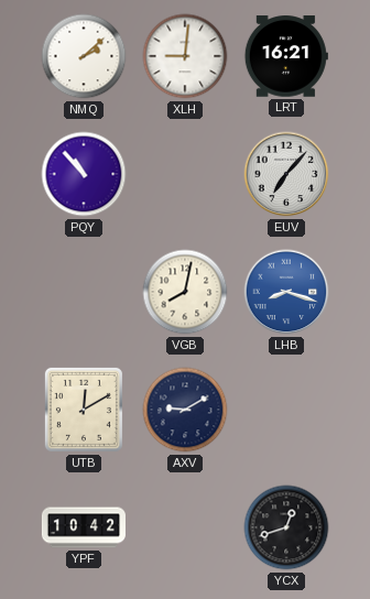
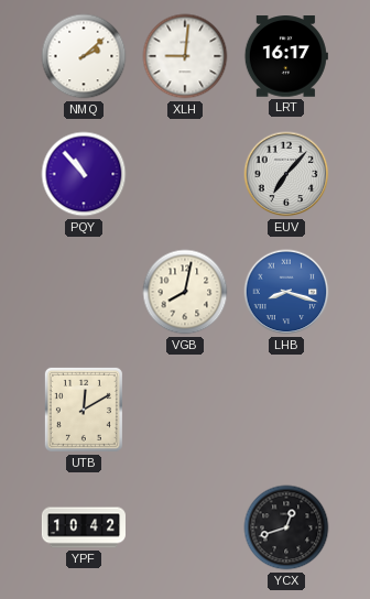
LRT: 16:21 -> 16:17 (286, 56)
AXV: 9:10 -> none (185, 410)
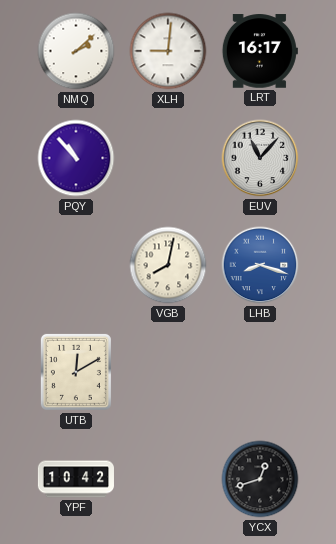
EUV: 7:07 -> 11:07 (260, 158)
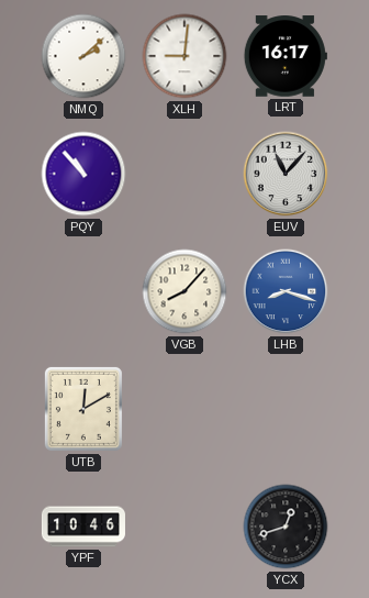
VGB: 8:02 -> 8:07 (185, 291)
YPF: 10:42 -> 10:46 (83, 527)
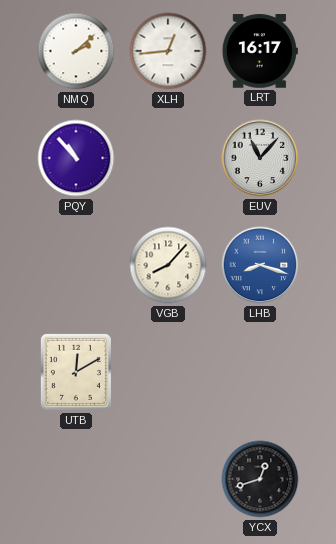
XLH: 9:01 -> 12:44 (168, 51)
YPF: 10:46 -> none (83, 527)
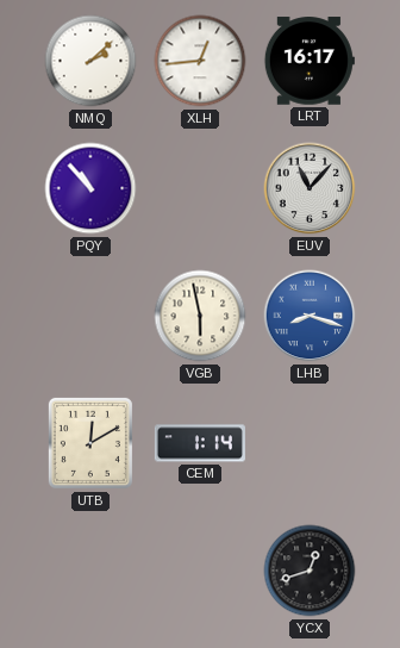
VGB: 8:07 -> 5:58 (200, 316)
CEM: none -> 1:14 (200, 443)
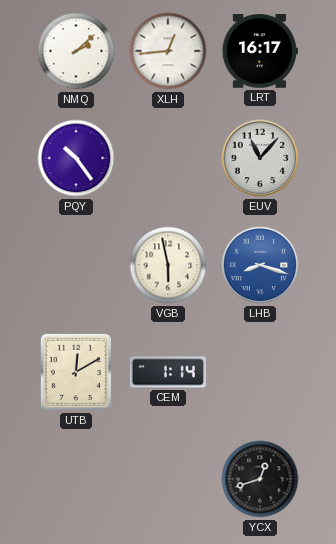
PQY: 10:53 -> 10:24 (76, 158)
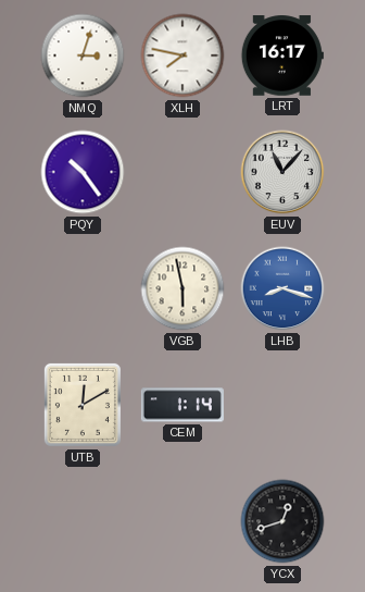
NMQ: 2:08 -> 3:03 (83, 55)
XLH: 12:44 -> 7:47 (182, 55)
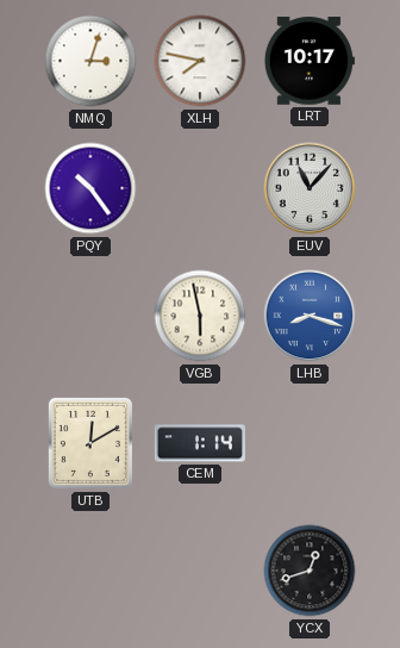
LRT: 16:17 -> 10:17 (310, 61)
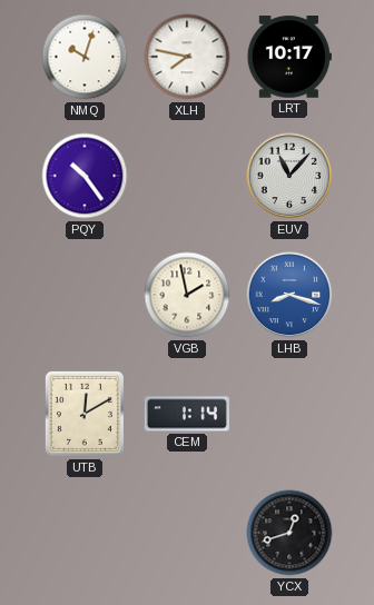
NMQ: 3:03 -> 10:03 (85, 57)
VGB: 5:58 -> 1:58 (187, 295)
